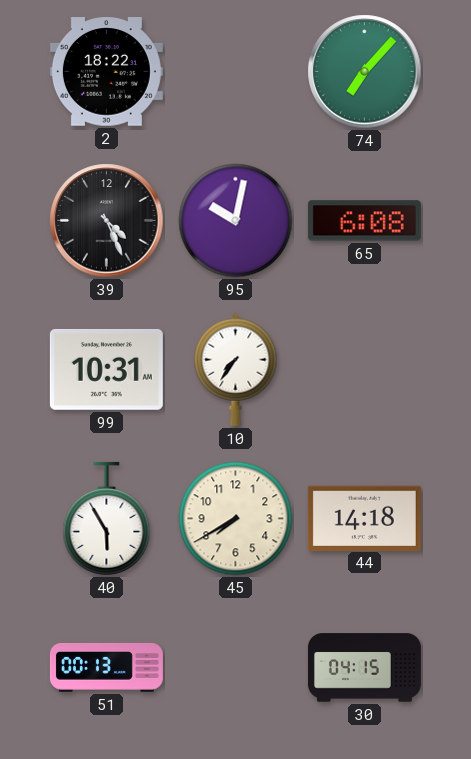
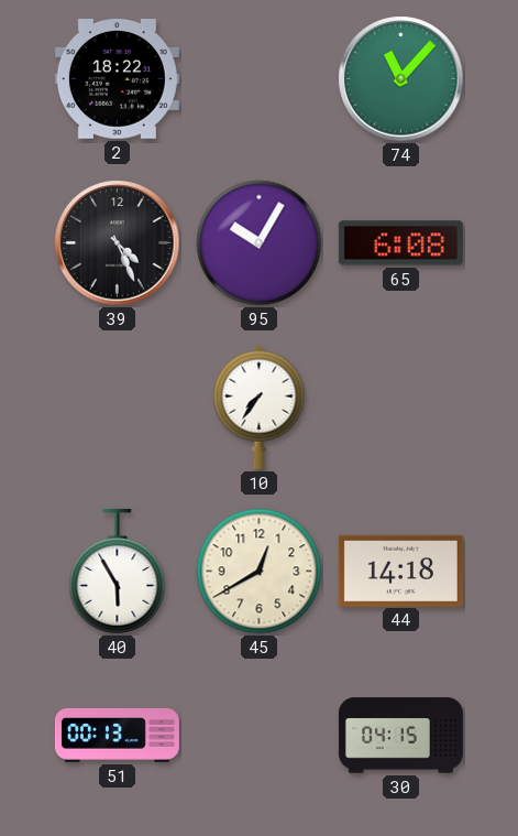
74: 7:07 -> 11:07 (401, 79)
95: 10:02 -> 10:05 (260, 243)
99: 10:31 -> none (106, 369)
45: 7:40 -> 12:40 (260, 572)
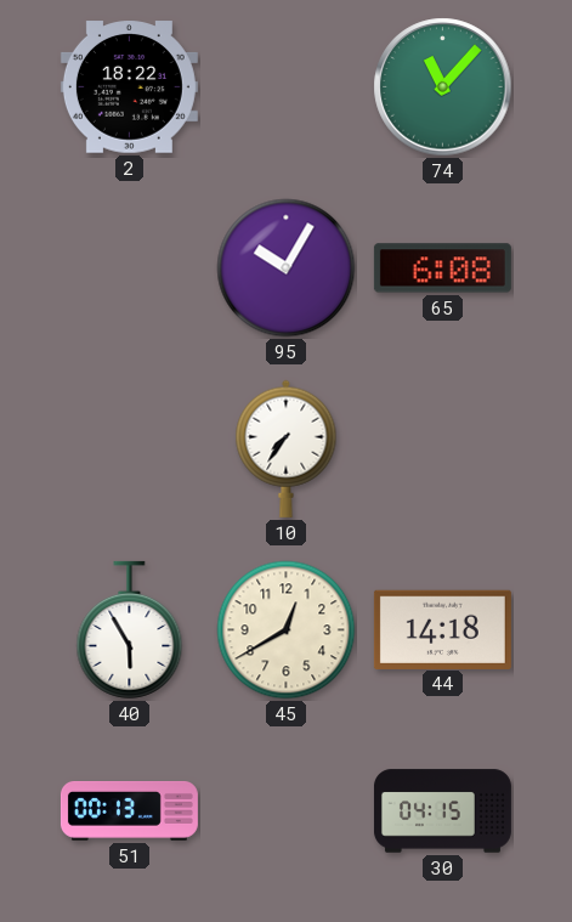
39: 4:26 -> none (118, 243)
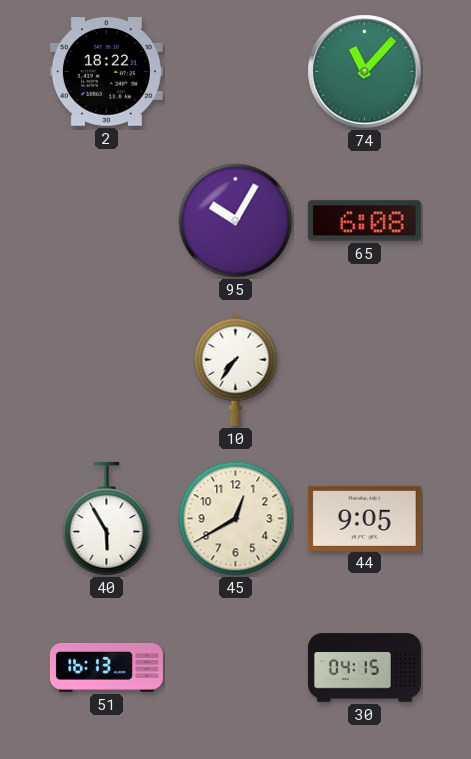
44: 14:18 -> 9:05 (364, 518)
51: 00:13 -> 16:13 (106, 668)
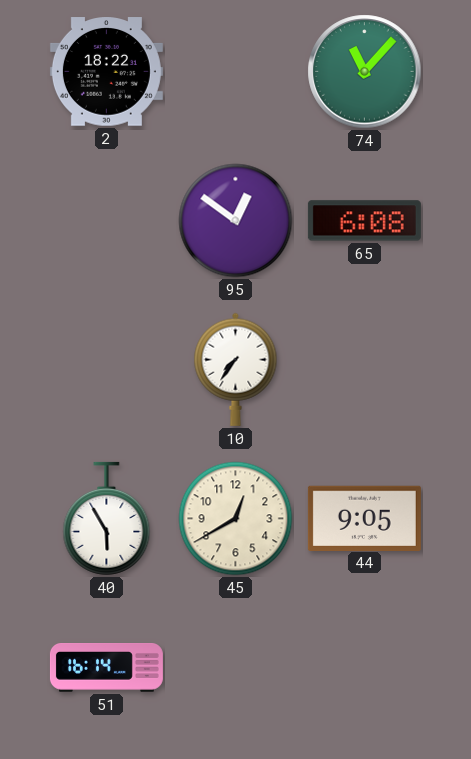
95: 10:05 -> 12:51 (236, 221)
51: 16:13 -> 16:14 (106, 668)
30: 04:15 -> none (364, 668)
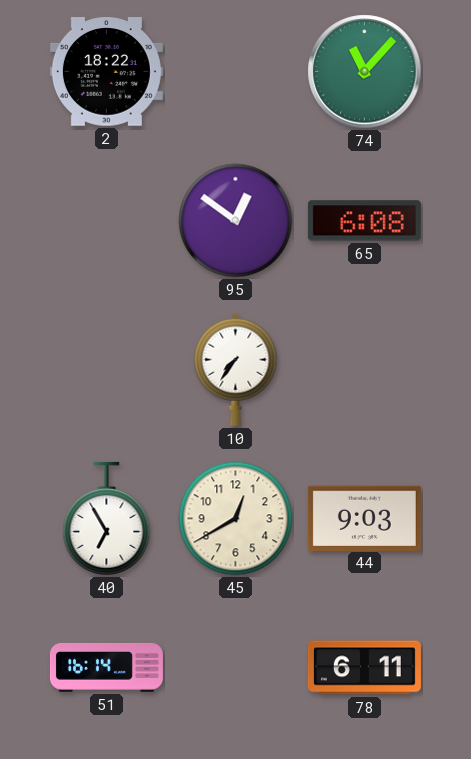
40: 5:55 -> 6:55 (107, 518)
44: 9:05 -> 9:03 (364, 518)
78: none -> 6:11 (364, 668)
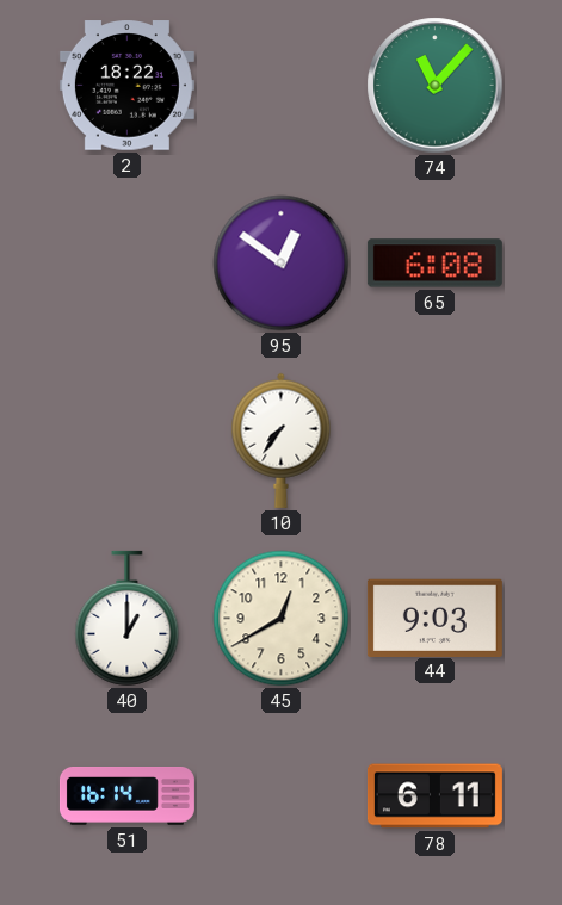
40: 6:55 -> 1:00 (128, 618)
